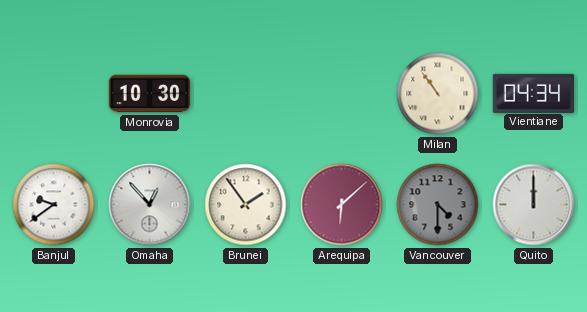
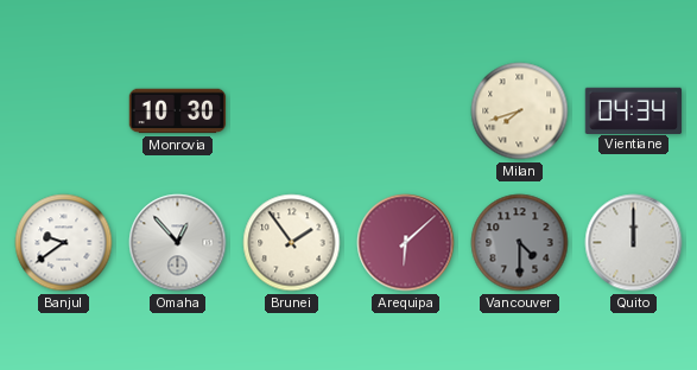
Milan: 10:54 -> 7:42 (520, 111)
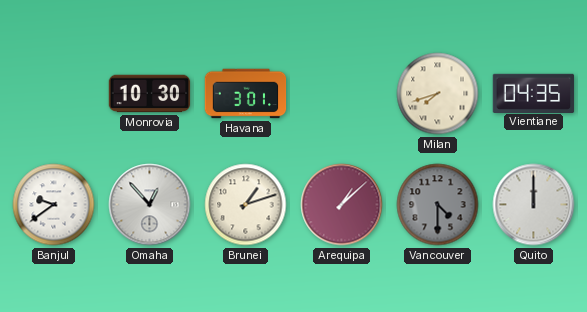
Havana: none -> 3:01 (246, 94)
Vientiane: 04:34 -> 04:35 (534, 93)
Brunei: 1:54 -> 1:12 (246, 205)
Arequipa: 6:08 -> 1:08 (342, 205)
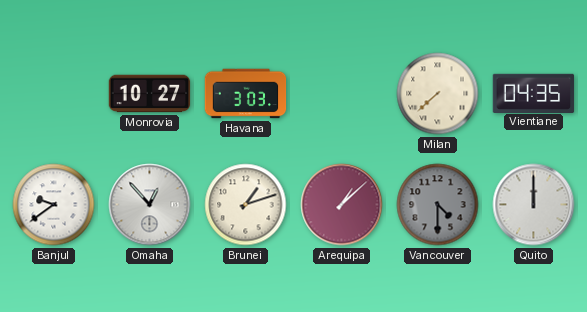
Monrovia: 10:30 -> 10:27 (150, 94)
Havana: 3:01 -> 3:03 (246, 94)
Milan: 7:42 -> 7:38 (438, 94)
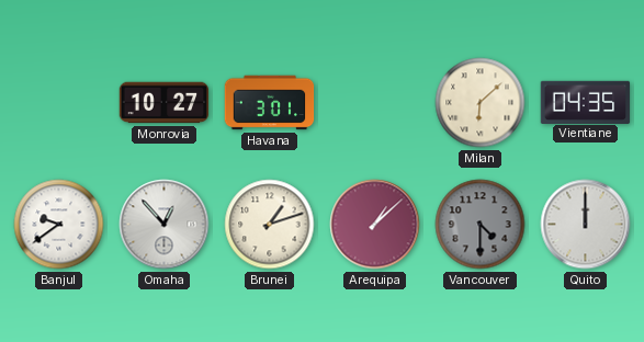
Havana: 3:03 -> 3:01 (270, 103)
Milan: 7:38 -> 6:08 (481, 103)
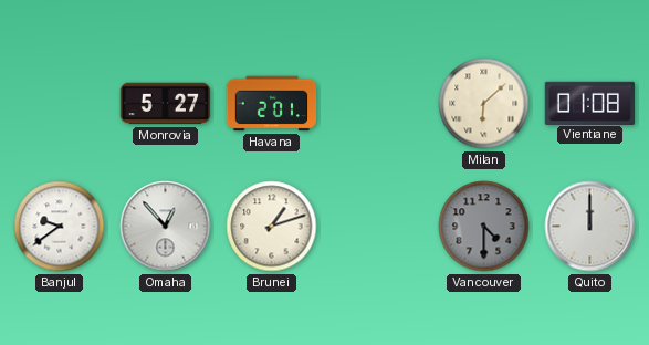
Monrovia: 10:27 -> 5:27 (166, 104)
Havana: 3:01 -> 2:01 (272, 104)
Vientiane: 04:35 -> 01:08 (590, 103)
Arequipa: 1:08 -> none (375, 225)
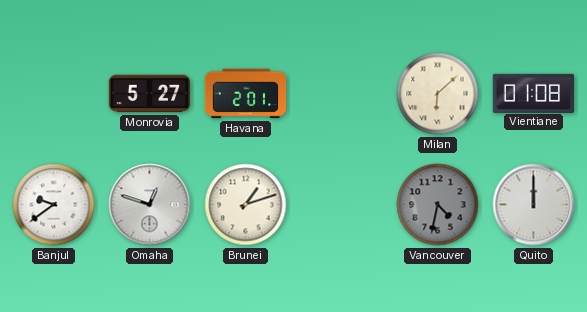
Omaha: 12:53 -> 12:48 (150, 205)
Vancouver: 4:30 -> 4:32 (438, 205)
